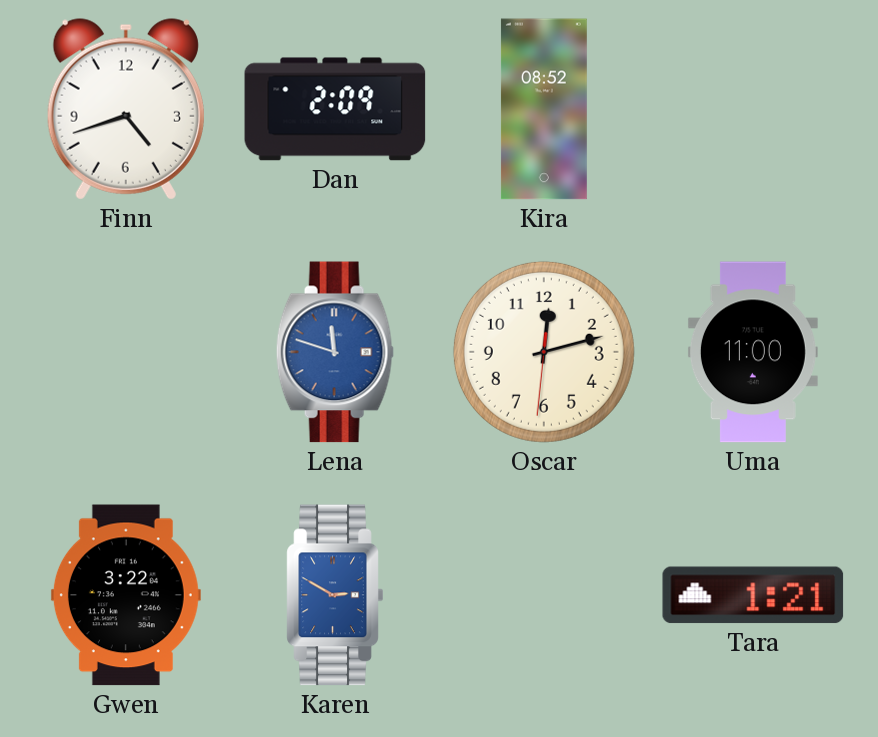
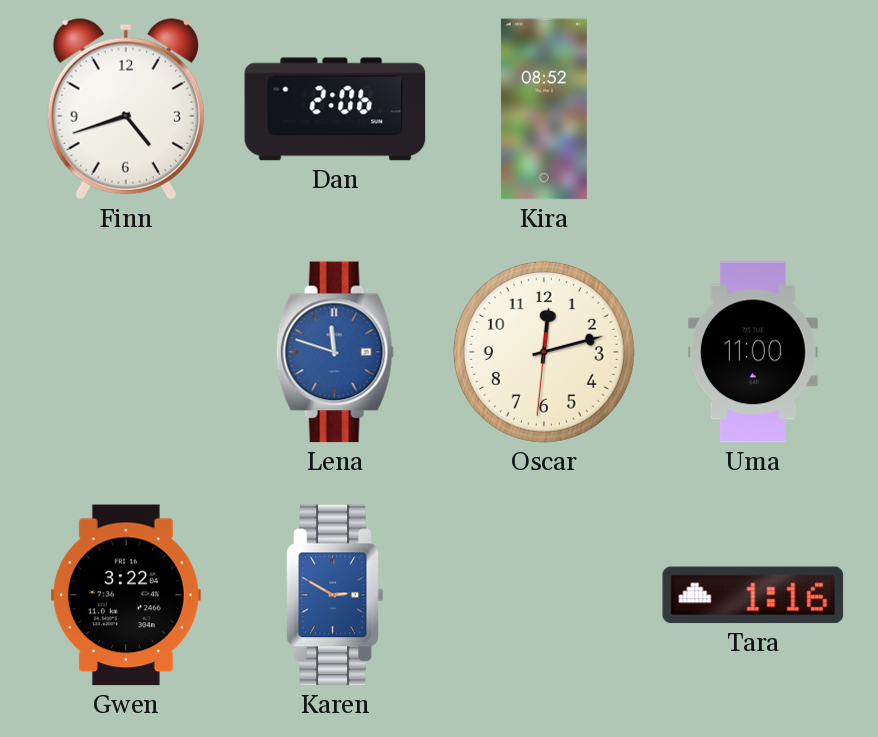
Dan: 2:09 -> 2:06 (335, 109)
Tara: 1:21 -> 1:16 (753, 595)
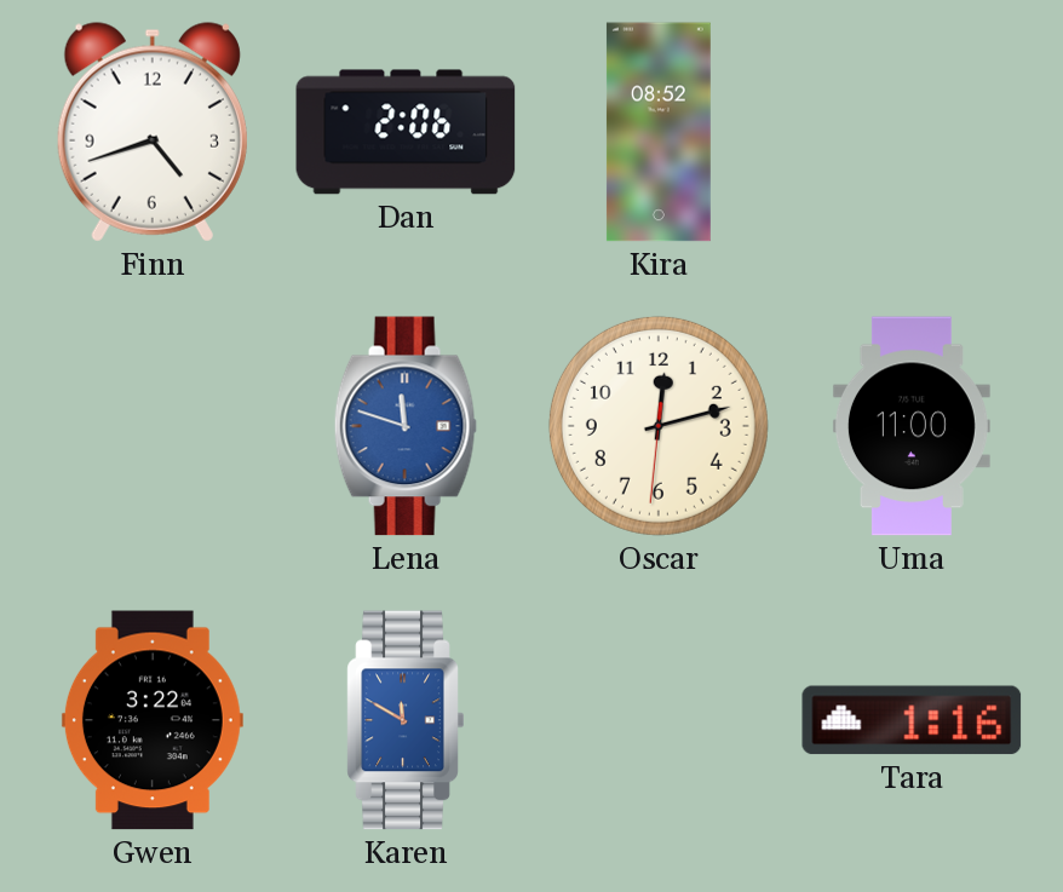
Karen: 2:50 -> 11:50 (406, 720)
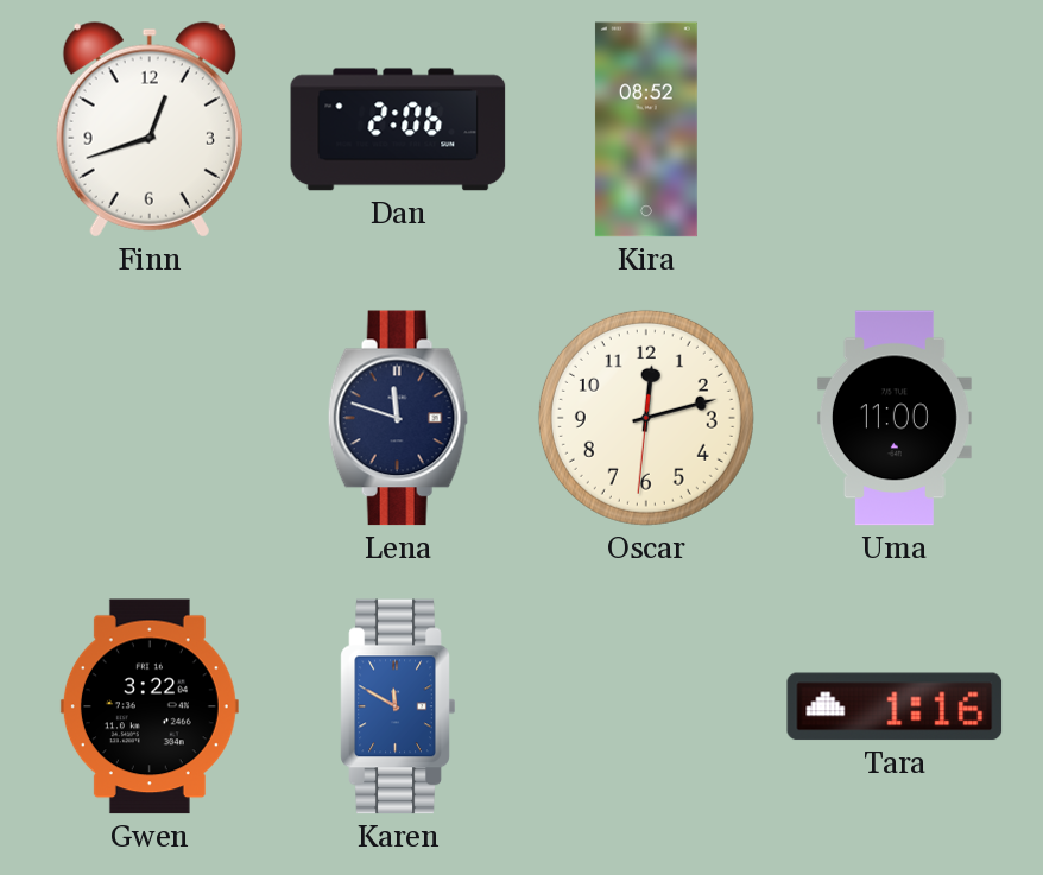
Finn: 4:42 -> 12:42 (150, 129)
Lena dial: blue -> navy (398, 418)
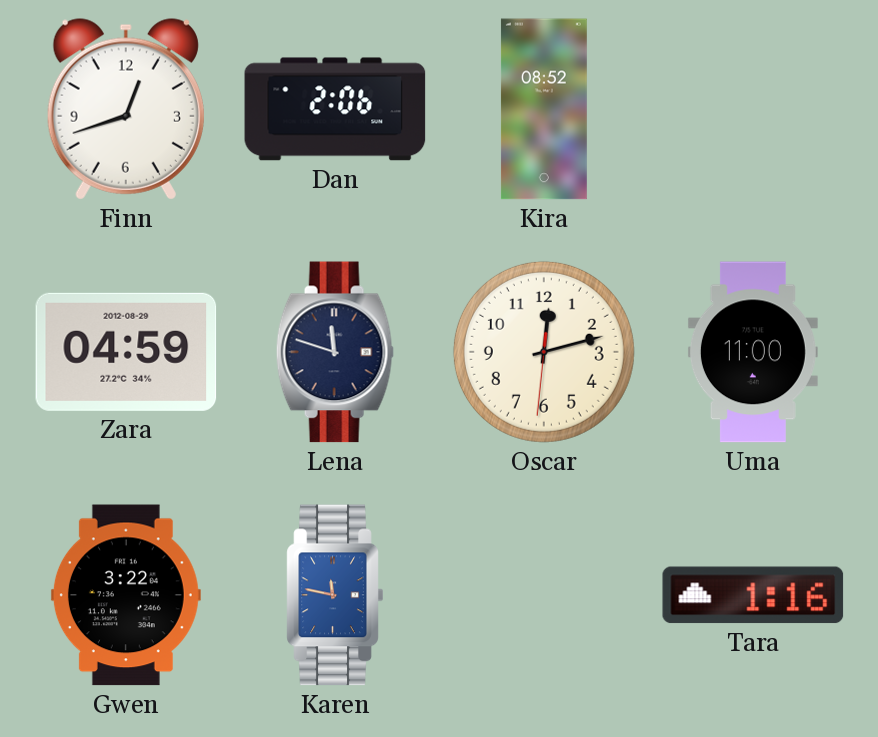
Zara: none -> 04:59 (126, 352)
Karen: 11:50 -> 11:47 (335, 595)
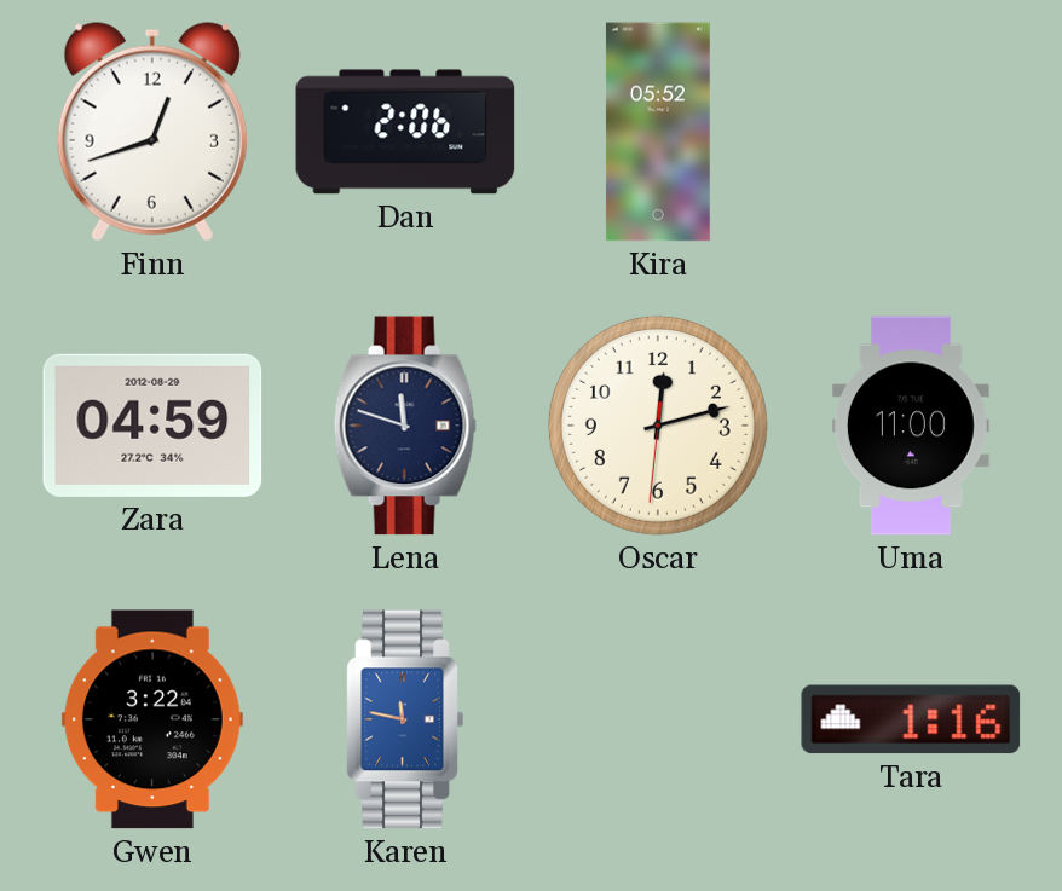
Kira: 08:52 -> 05:52 (658, 132)
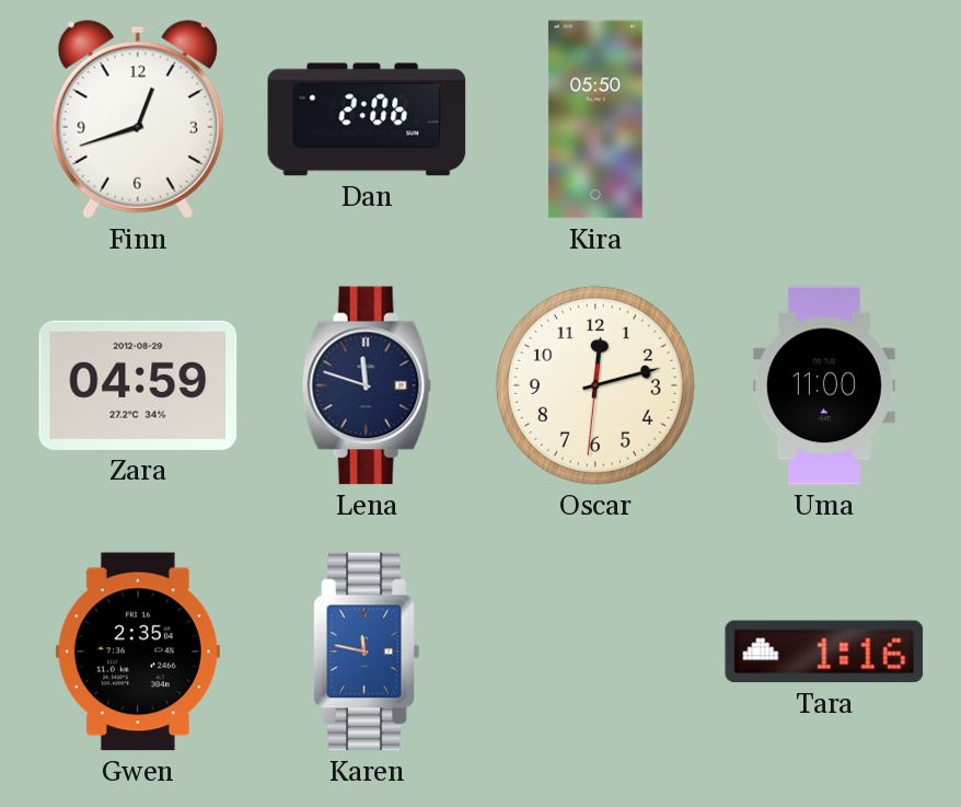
Kira: 05:52 -> 05:50 (595, 119)
Gwen: 3:22 -> 2:35 (138, 652)
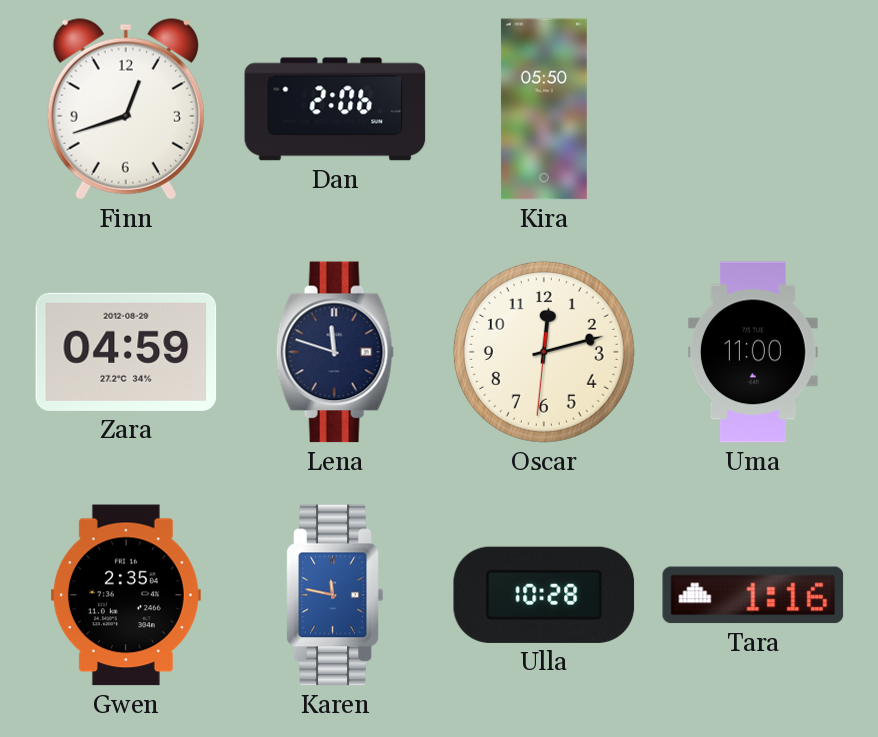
Ulla: none -> 10:28 (544, 595)
